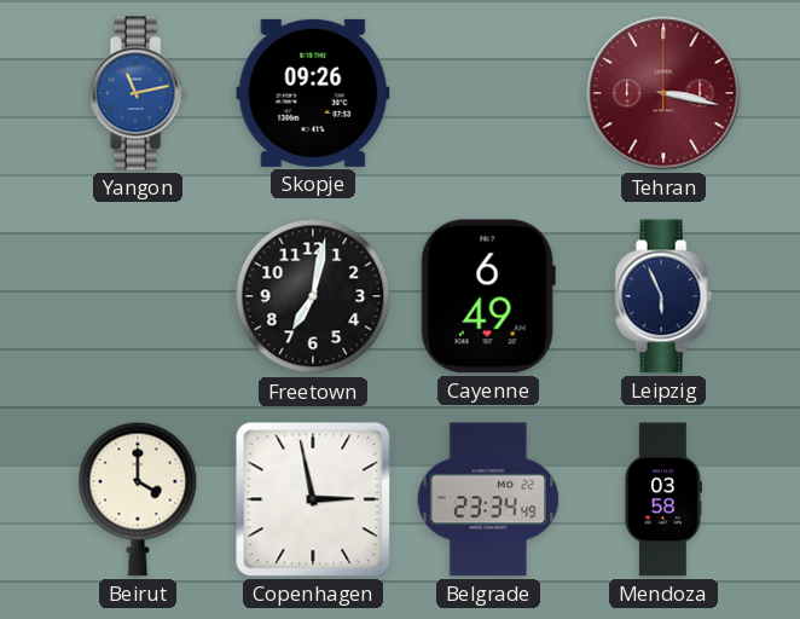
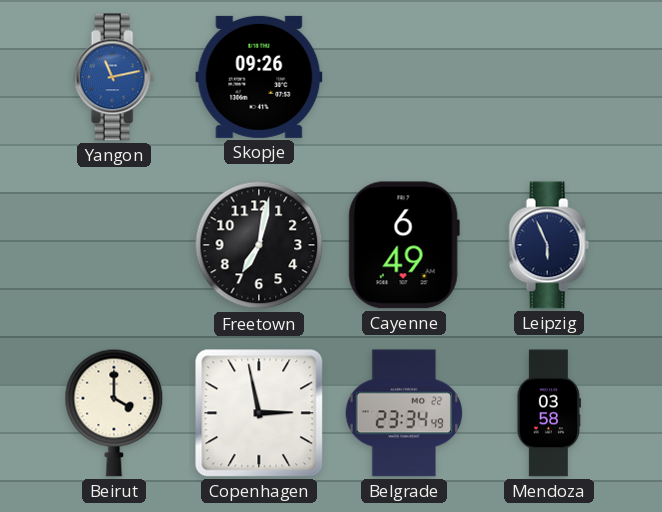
Tehran: 3:17 -> none (663, 93)
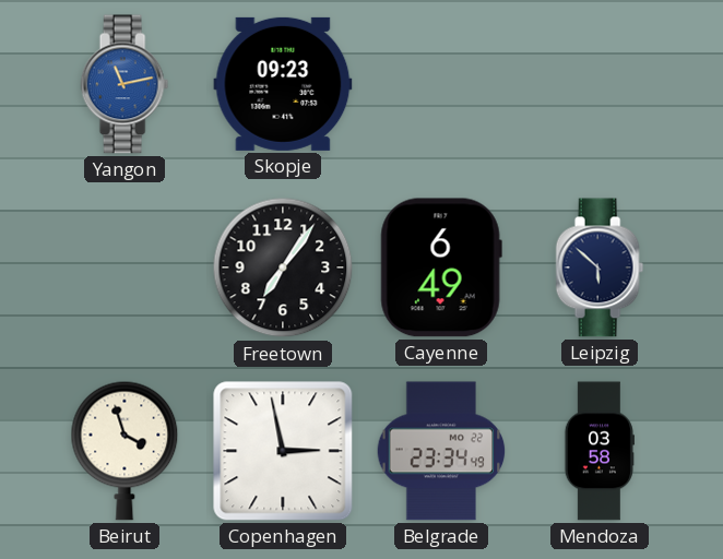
Skopje: 09:26 -> 09:23 (283, 84)
Freetown: 7:02 -> 7:06 (283, 267)
Leipzig: 5:56 -> 5:52 (600, 267)
Beirut: 4:00 -> 3:57 (125, 451)
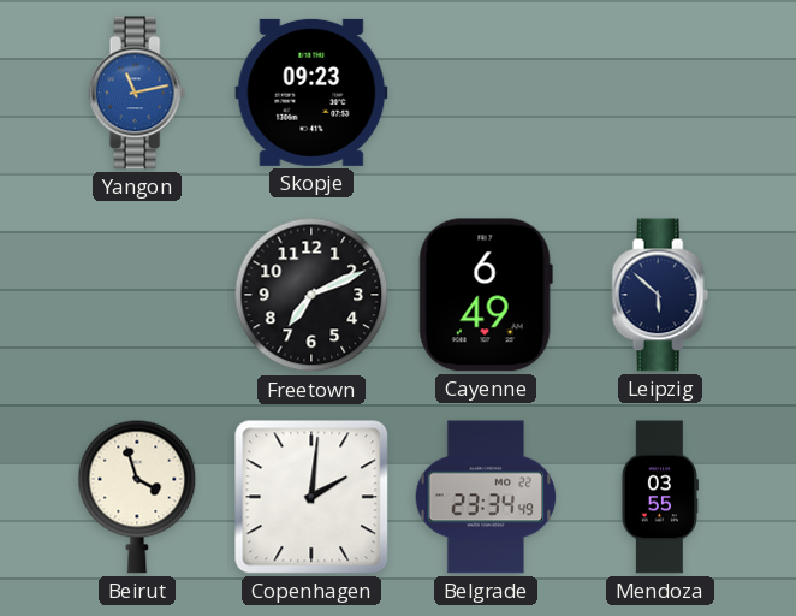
Freetown: 7:06 -> 7:11 (311, 295)
Copenhagen: 2:58 -> 2:01 (311, 497)
Mendoza: 03:58 -> 03:55 (660, 497)
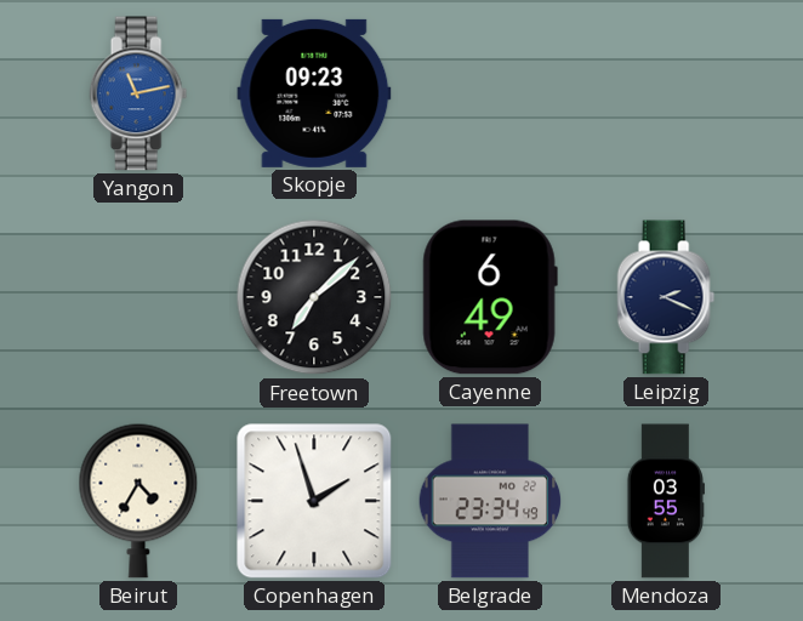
Freetown: 7:11 -> 7:08 (314, 297)
Leipzig: 5:52 -> 2:19 (666, 297)
Beirut: 3:57 -> 4:35 (138, 501)
Copenhagen: 2:01 -> 1:57 (314, 501)
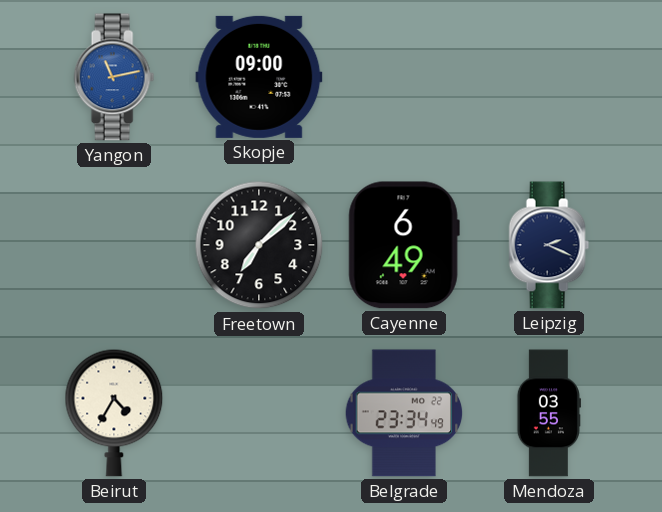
Skopje: 09:23 -> 09:00 (259, 77)
Copenhagen: 1:57 -> none (314, 501)
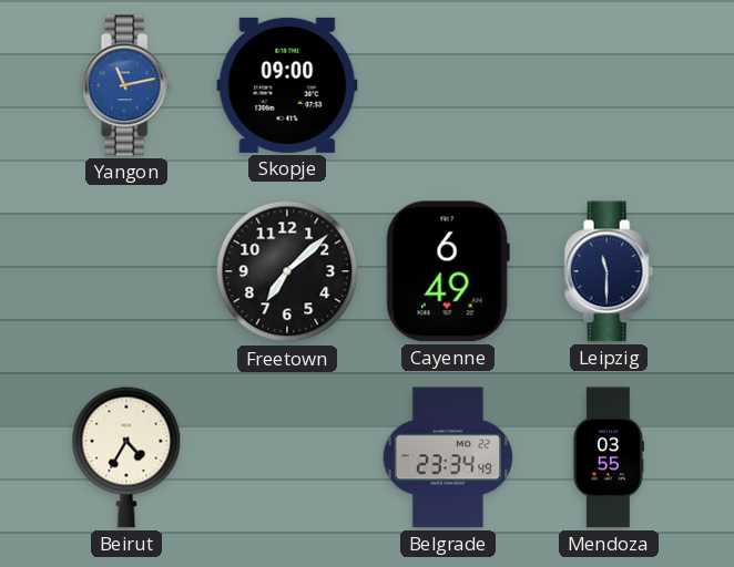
Leipzig: 2:19 -> 11:30 (609, 271)
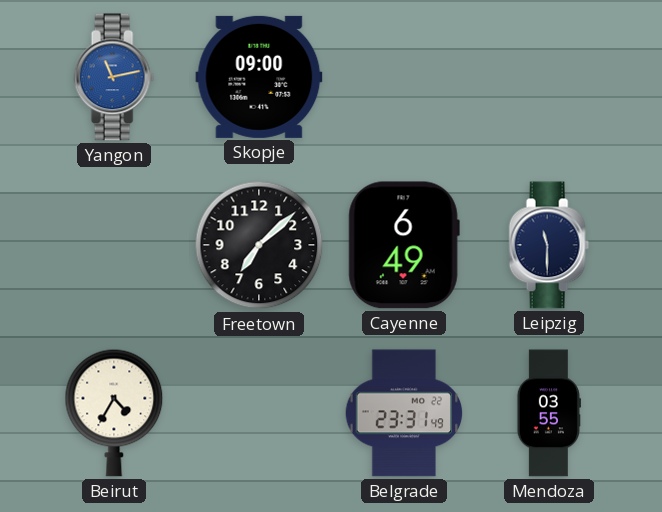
Belgrade: 23:34 -> 23:31 (404, 413)
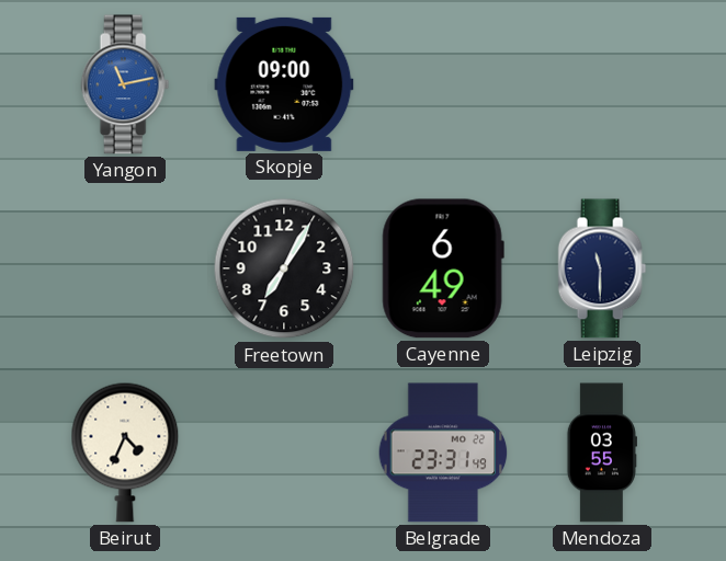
Freetown: 7:08 -> 7:05 (284, 268)
Beirut: 4:35 -> 4:34 (125, 453)
